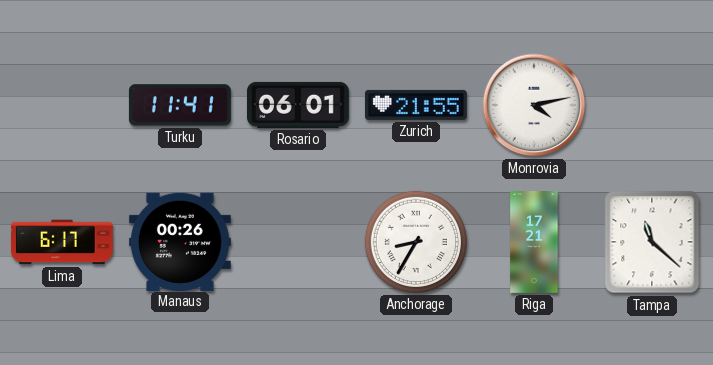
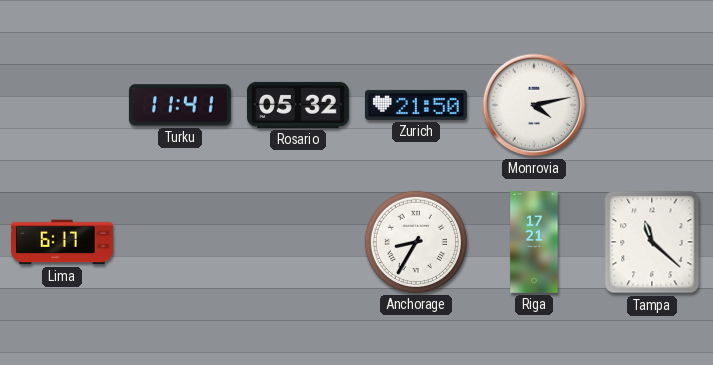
Rosario: 06:01 -> 05:32 (298, 105)
Zurich: 21:55 -> 21:50 (416, 105)
Manaus: 00:26 -> none (180, 241)
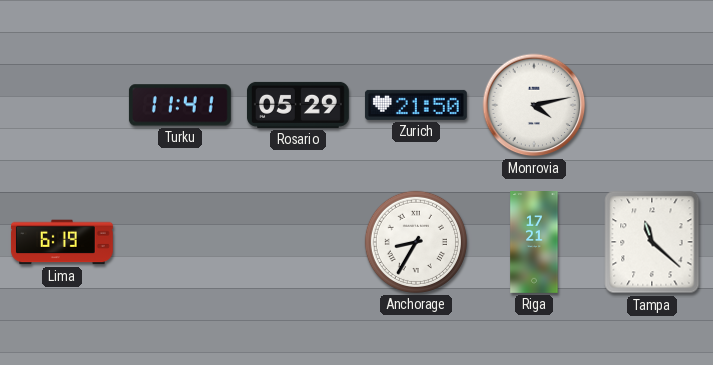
Rosario: 05:32 -> 05:29 (298, 105)
Lima: 6:17 -> 6:19 (62, 242)
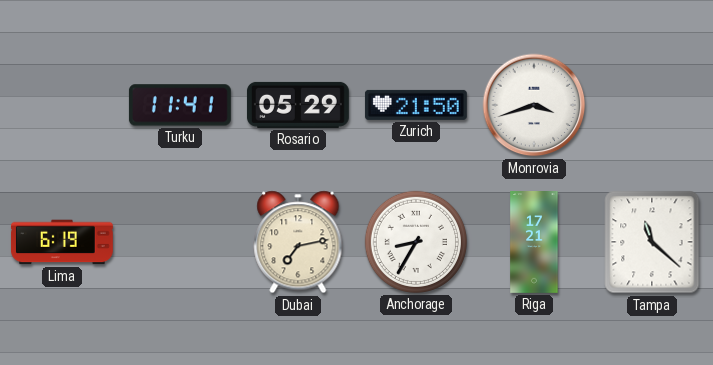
Monrovia: 4:13 -> 3:42 (534, 105)
Dubai: none -> 7:13 (298, 242)
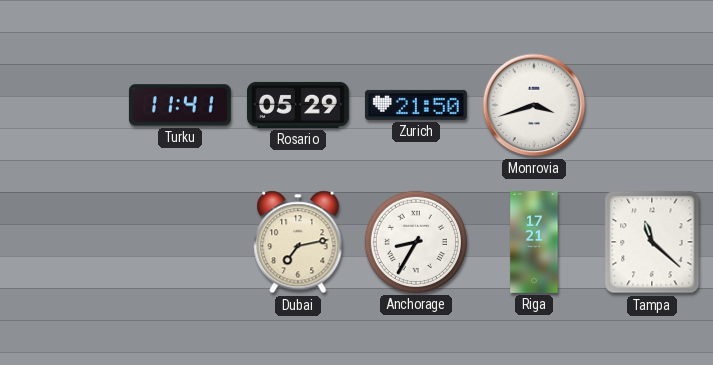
Lima: 6:19 -> none (62, 242)
